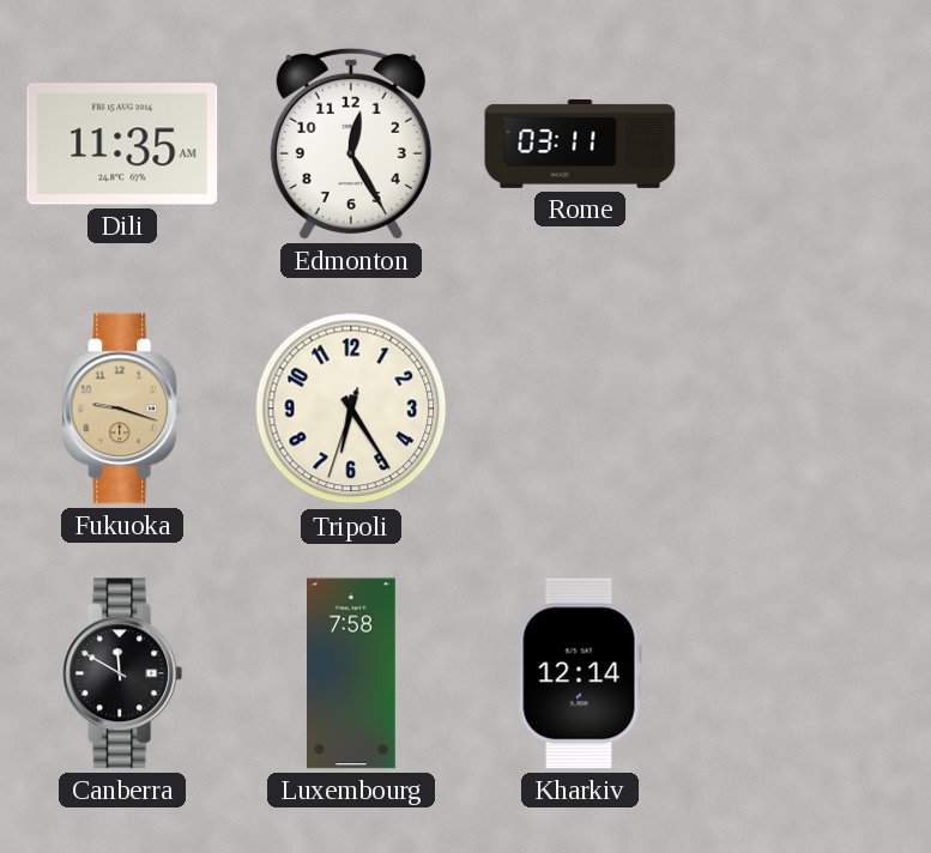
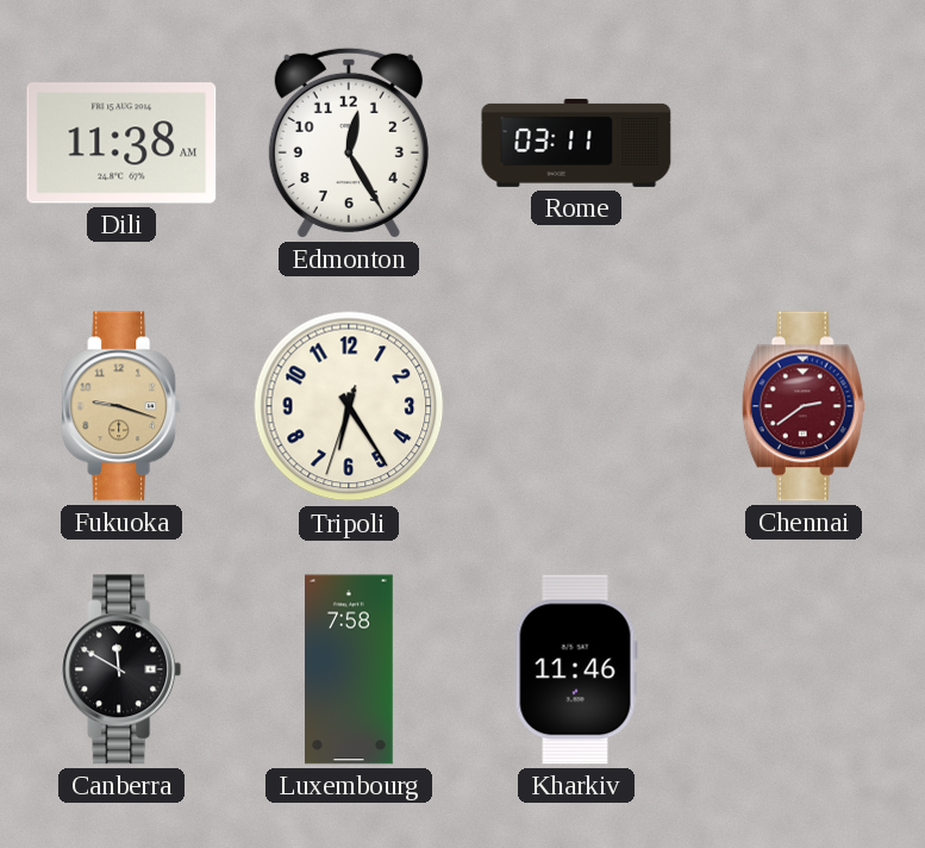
Dili: 11:35 -> 11:38 (121, 143)
Chennai: none -> 2:39 (804, 406)
Kharkiv: 12:14 -> 11:46 (576, 669)
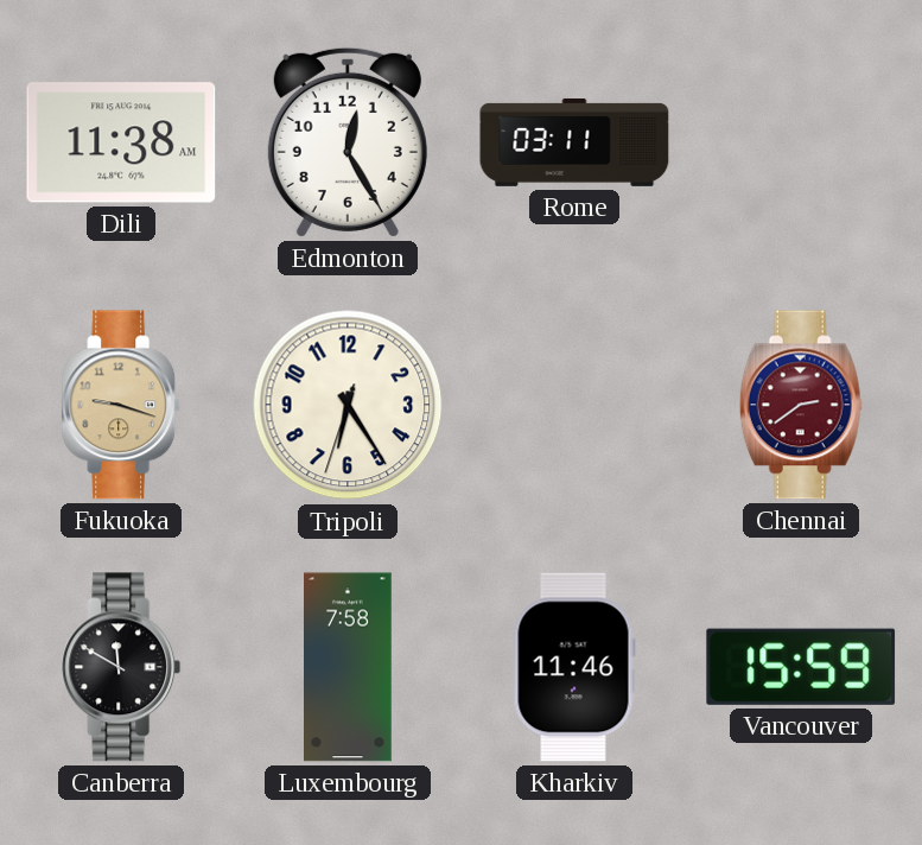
Vancouver: none -> 15:59 (801, 667)
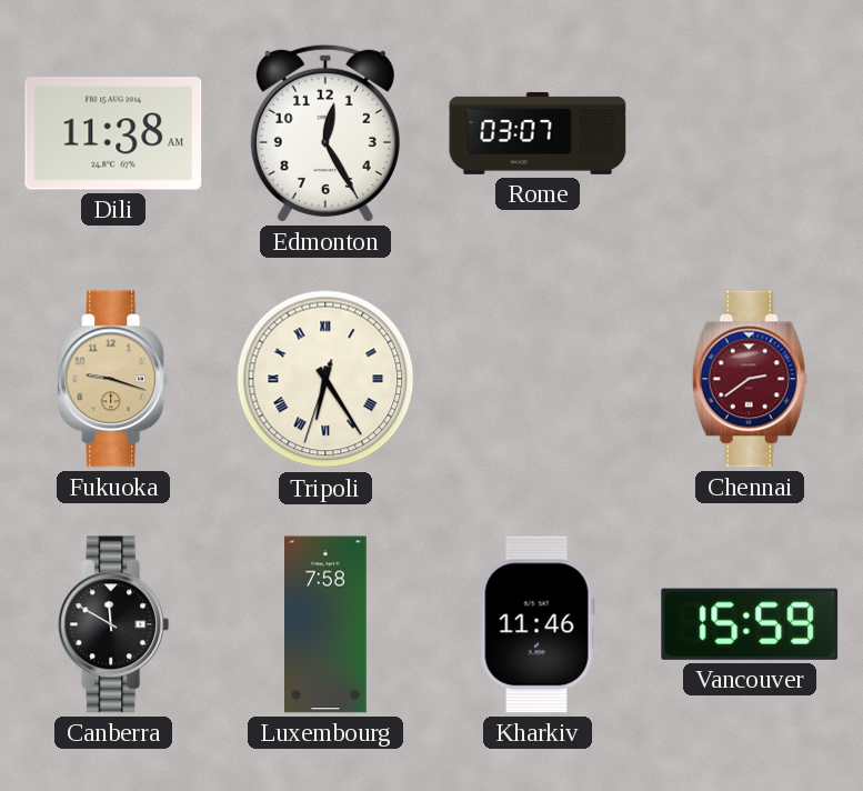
Rome: 03:11 -> 03:07 (538, 133)
Tripoli numerals: Arabic -> Roman (325, 379)
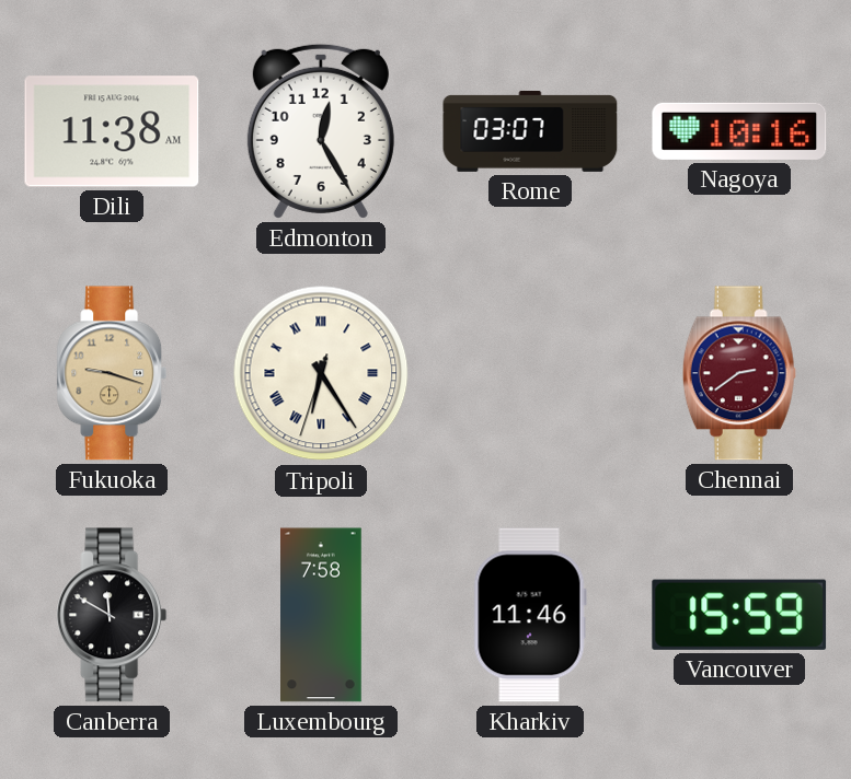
Nagoya: none -> 10:16 (739, 131)
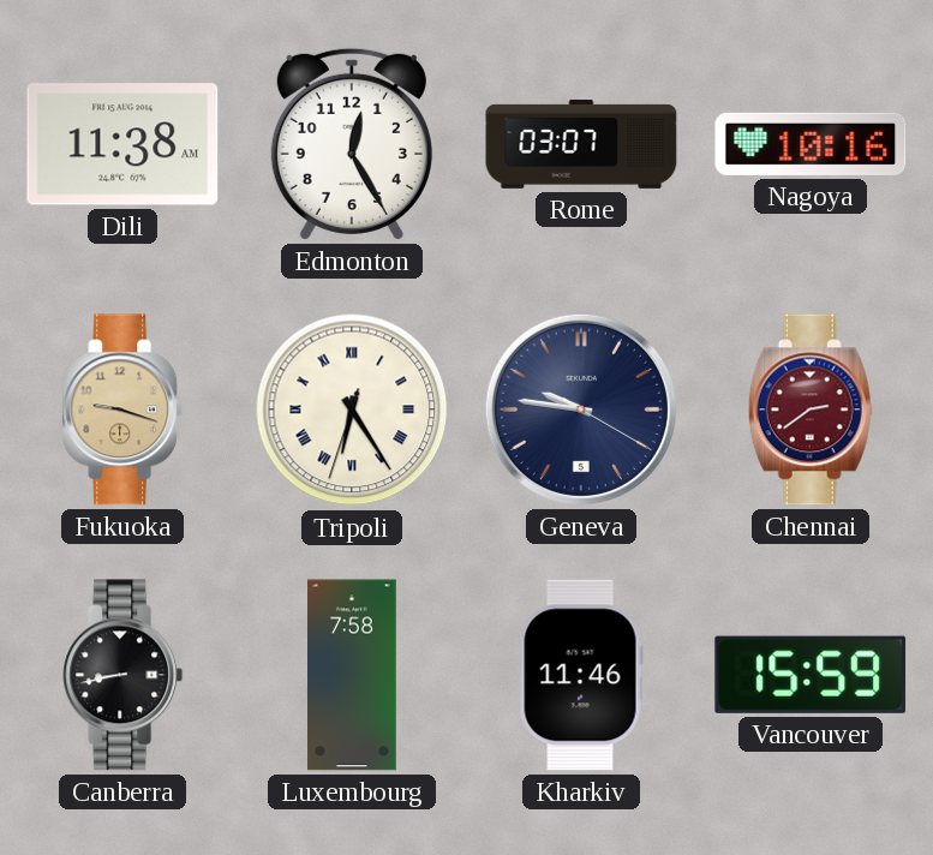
Geneva: none -> 9:46 (581, 409)
Canberra: 11:50 -> 8:43 (122, 675)
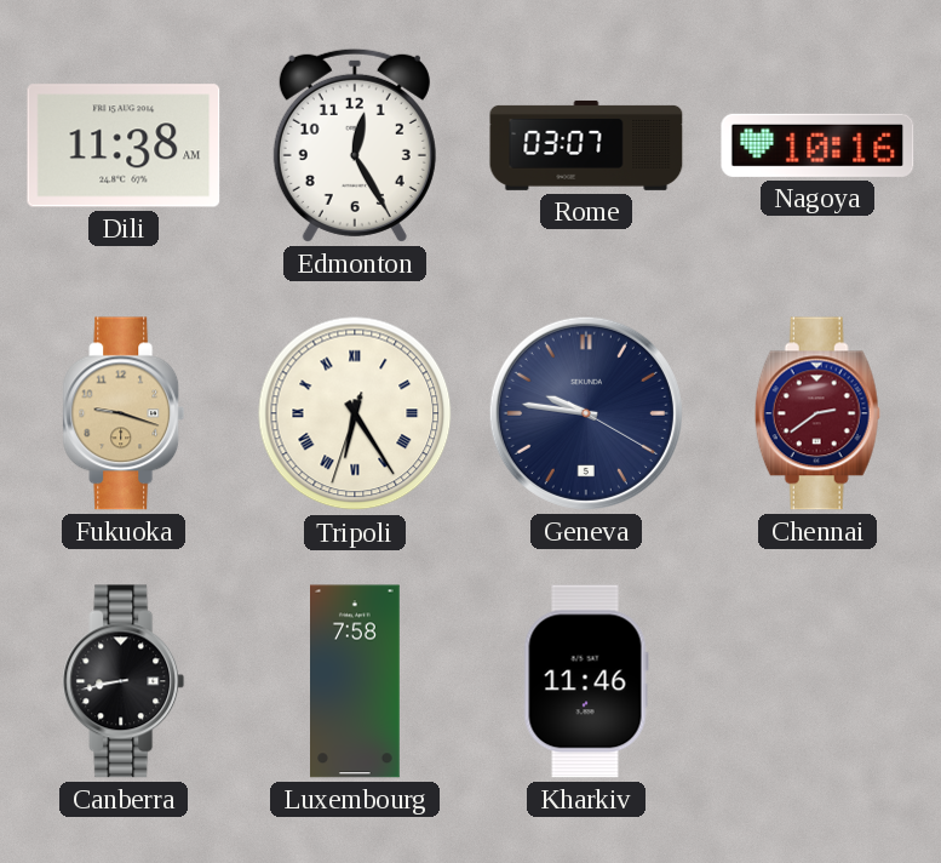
Vancouver: 15:59 -> none (811, 675)
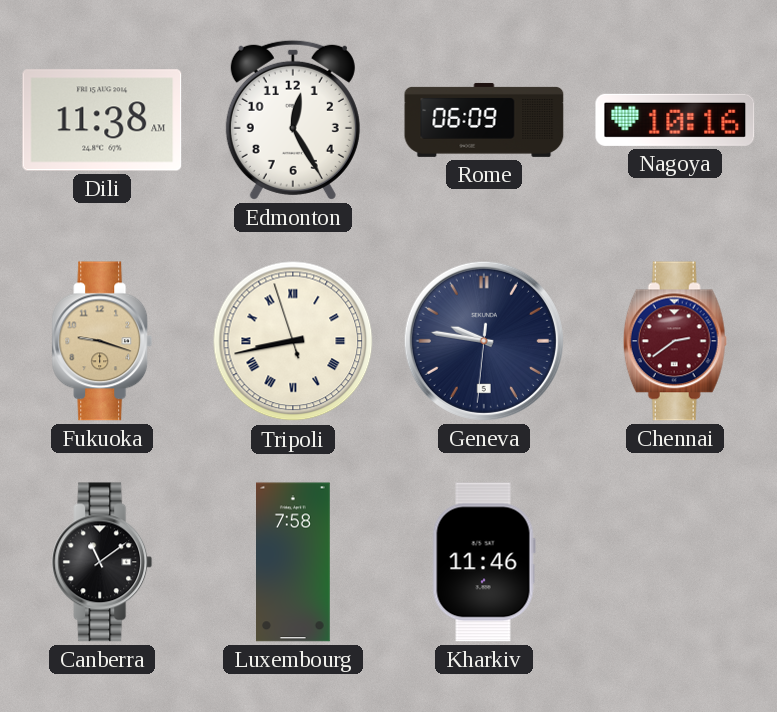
Rome: 03:07 -> 06:09 (484, 120)
Tripoli: 6:24 -> 8:42 (293, 341)
Geneva: 9:46:20 -> 9:46:31 (484, 341)
Canberra: 8:43 -> 11:09 (102, 562)
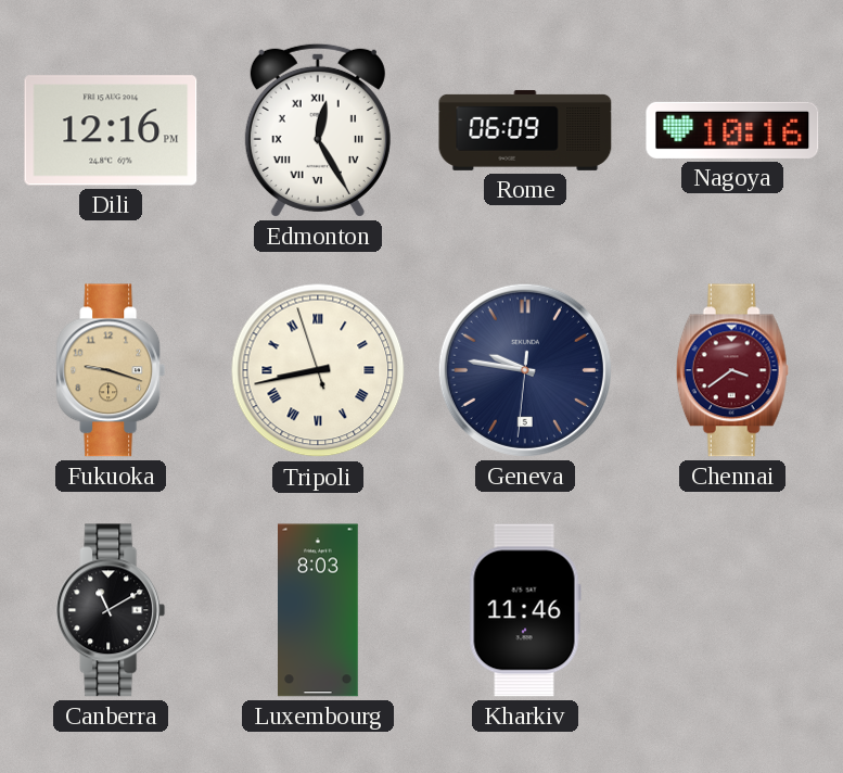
Dili: 11:38 -> 12:16 (111, 130)
Edmonton numerals: Arabic -> Roman (318, 130)
Chennai: 2:39 -> 3:39 (732, 370)
Canberra: 11:09 -> 11:10 (111, 610)
Luxembourg: 7:58 -> 8:03 (318, 610)
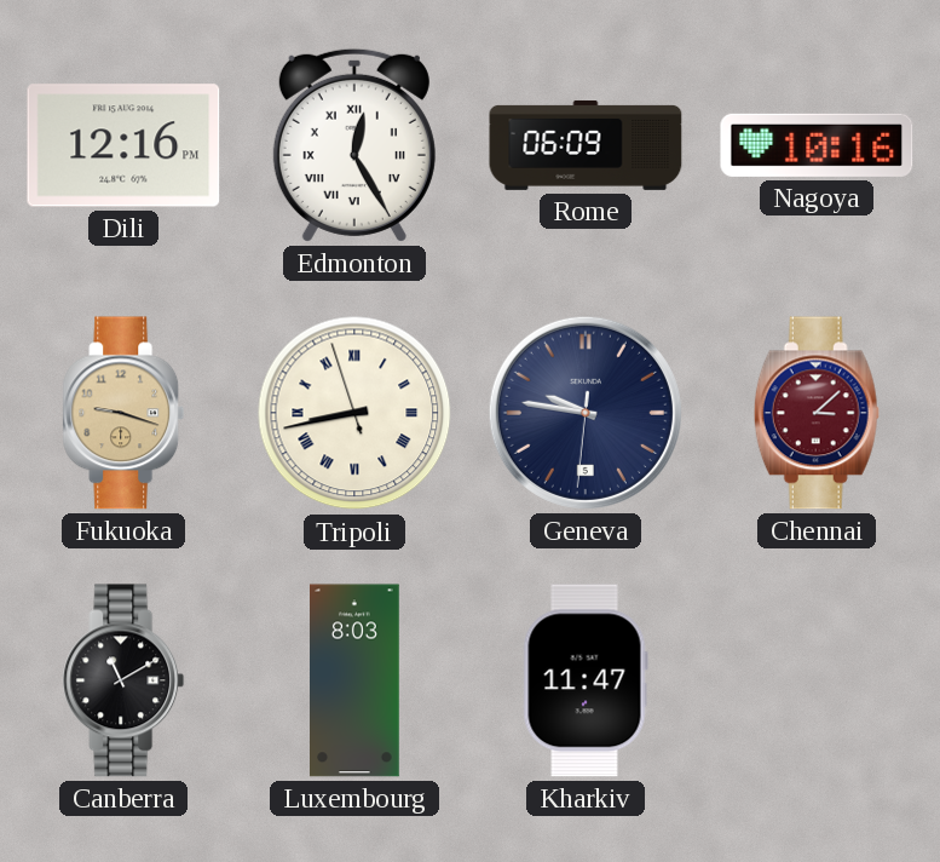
Chennai: 3:39 -> 3:08 (817, 413)
Kharkiv: 11:46 -> 11:47 (586, 680)
